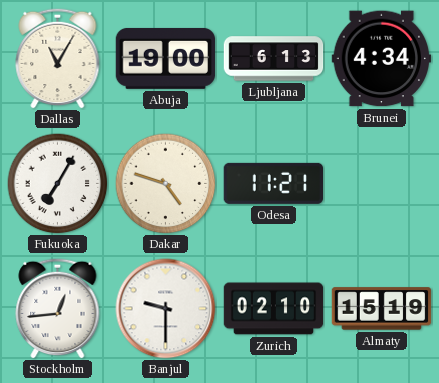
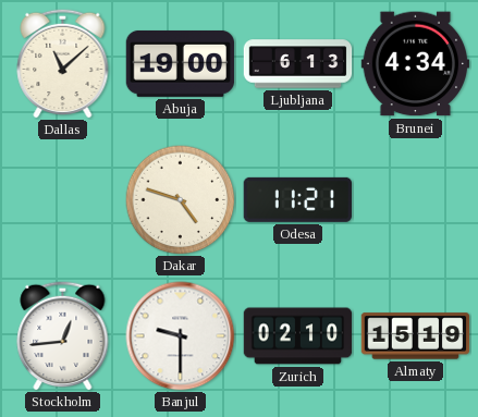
Dallas: 11:05 -> 11:08 (63, 63)
Fukuoka: 7:05 -> none (58, 184)
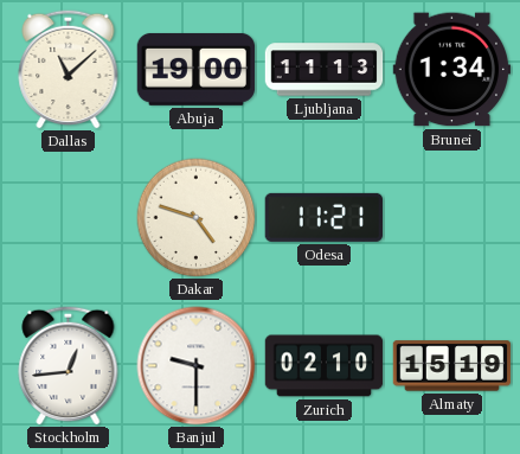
Ljubljana: 6:13 -> 11:13 (325, 70)
Brunei: 4:34 -> 1:34 (452, 70)
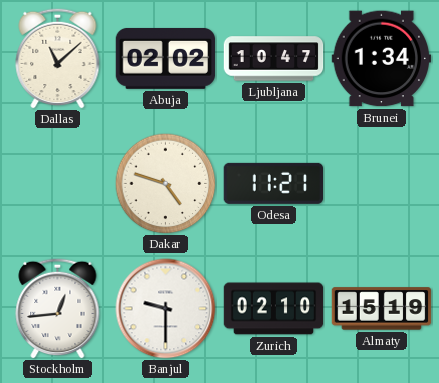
Abuja: 19:00 -> 02:02 (166, 58)
Ljubljana: 11:13 -> 10:47 (274, 59)
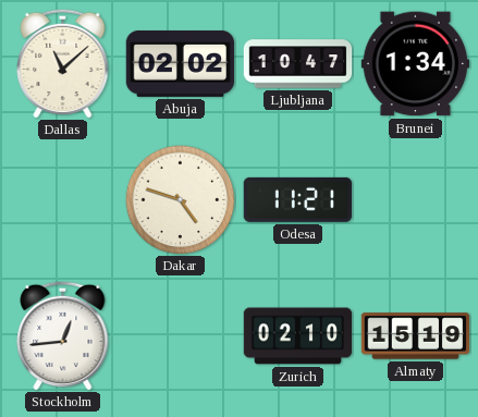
Banjul: 9:30 -> none (166, 309)
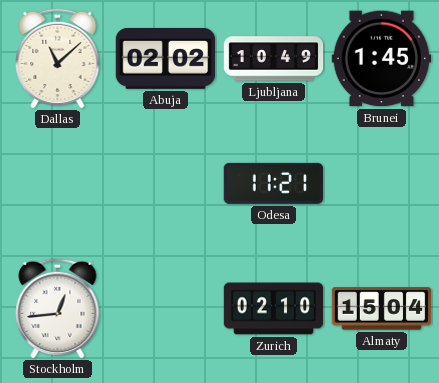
Ljubljana: 10:47 -> 10:49 (274, 59)
Brunei: 1:34 -> 1:45 (382, 59)
Dakar: 4:48 -> none (181, 200)
Almaty: 15:19 -> 15:04 (382, 309)
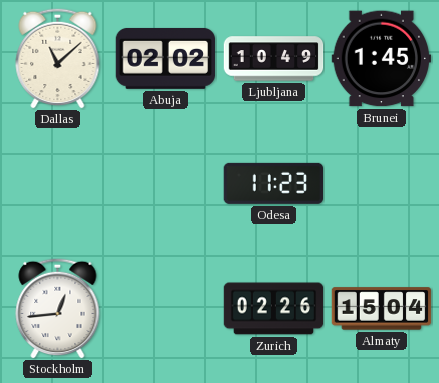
Odesa: 11:21 -> 11:23 (273, 183)
Zurich: 02:10 -> 02:26 (274, 309)
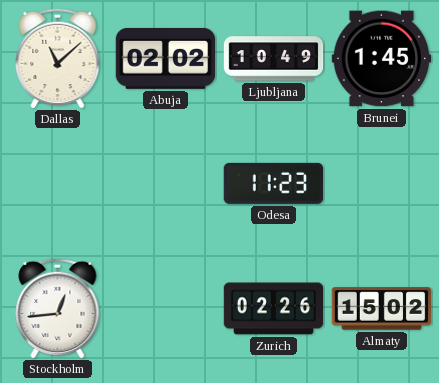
Almaty: 15:04 -> 15:02 (382, 309)
